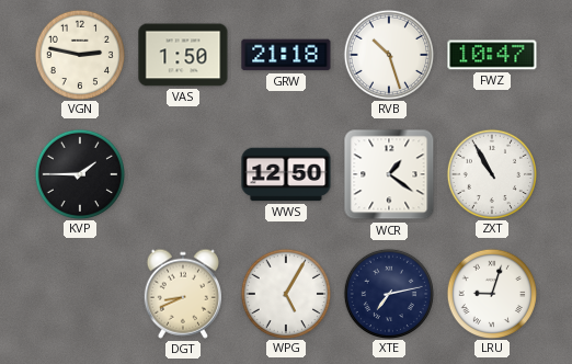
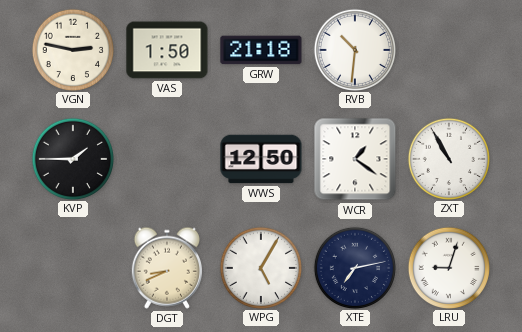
RVB: 10:27 -> 10:31 (354, 49)
FWZ: 10:47 -> none (492, 55)
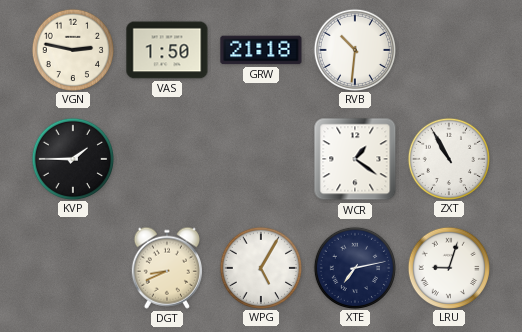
WWS: 12:50 -> none (261, 159)
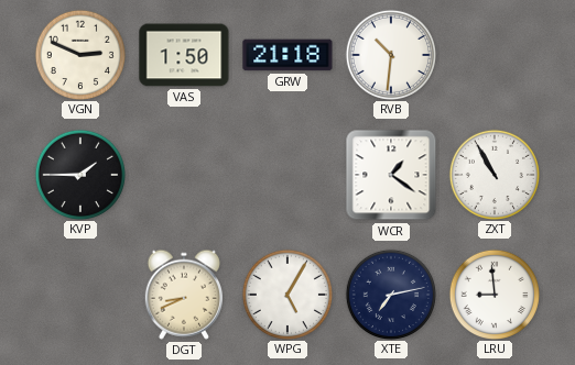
VGN: 2:47 -> 2:49 (79, 54)
LRU: 9:03 -> 8:59 (493, 294)
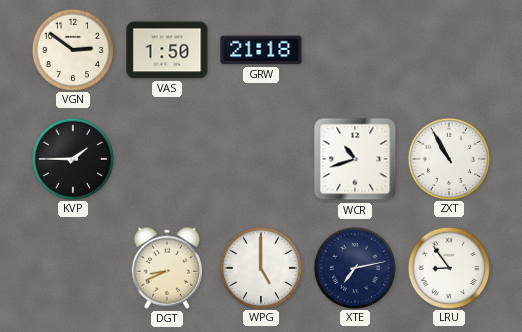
VGN: 2:49 -> 2:51 (72, 49)
RVB: 10:31 -> none (390, 54)
WCR: 1:21 -> 10:42 (355, 159)
WPG: 5:05 -> 5:00 (260, 267)
LRU: 8:59 -> 8:54 (448, 267)
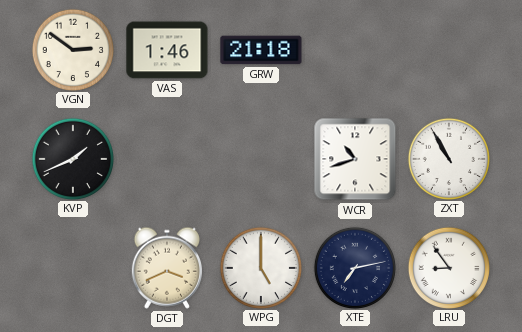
VAS: 1:50 -> 1:46 (167, 50)
KVP: 1:45 -> 1:41 (72, 158)
DGT: 8:41 -> 3:41 (167, 268)
